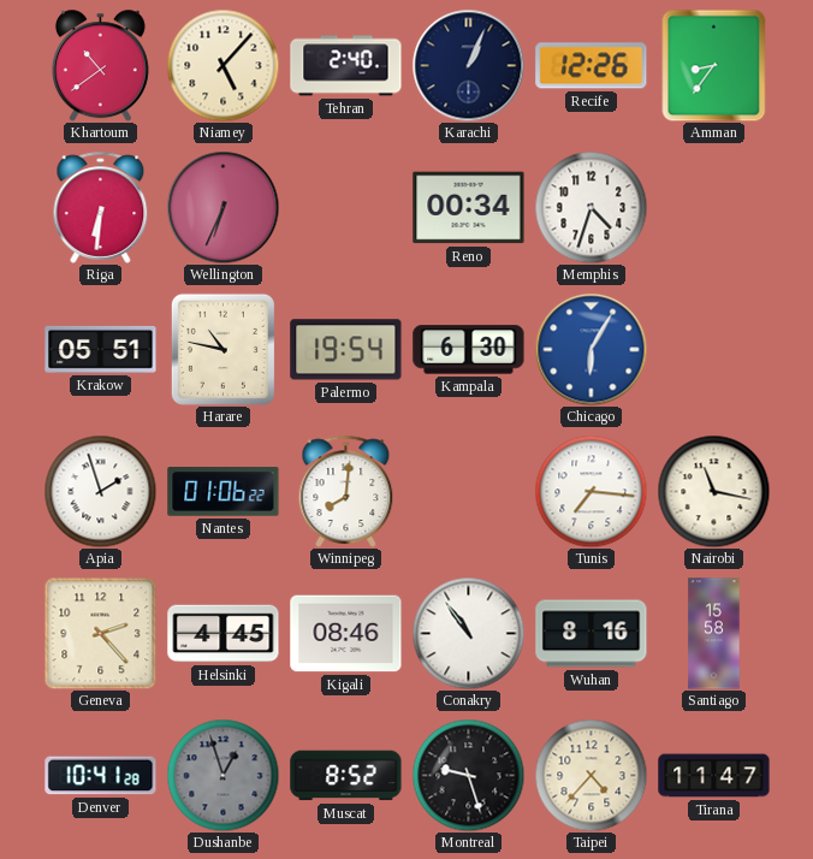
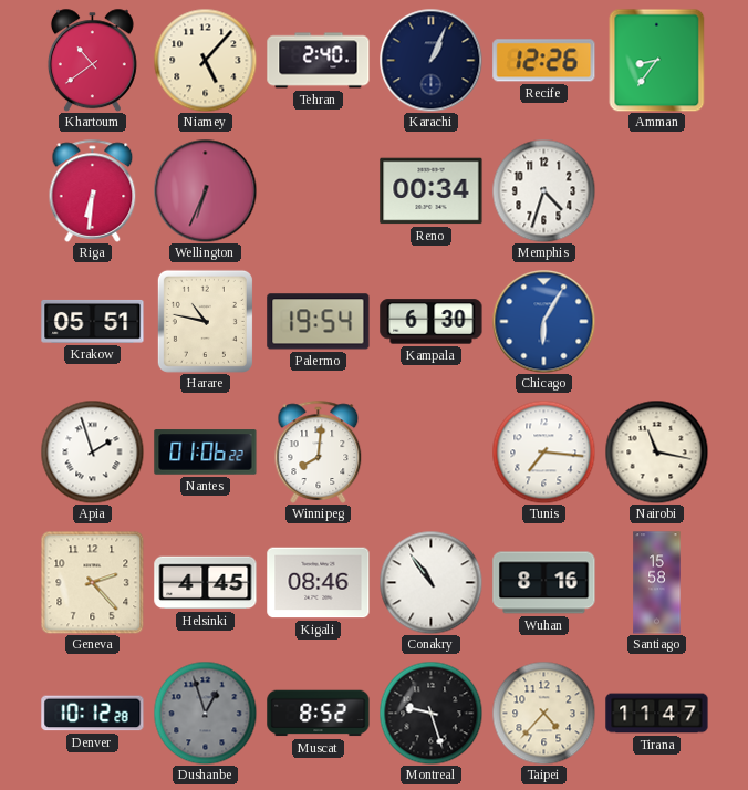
Denver: 10:41 -> 10:12 (93, 714)
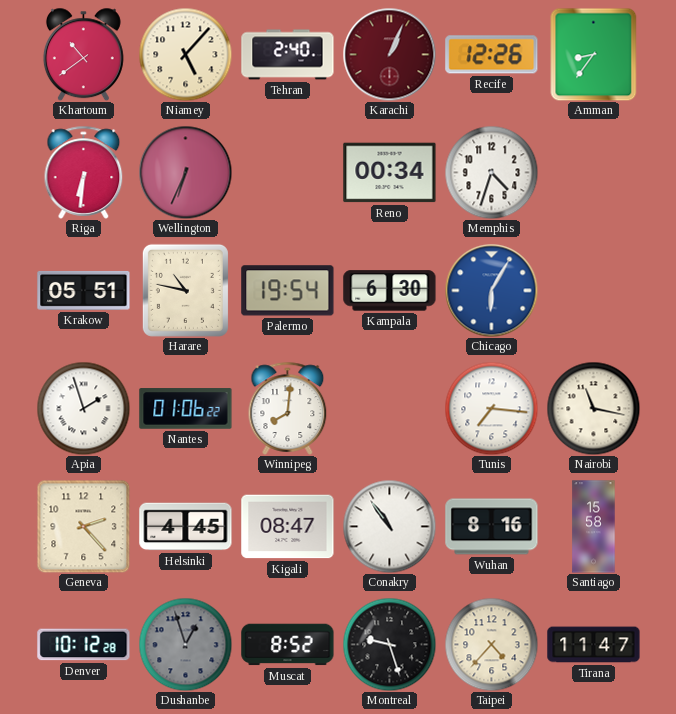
Karachi dial: navy -> burgundy (389, 54)
Kigali: 08:46 -> 08:47 (288, 527)
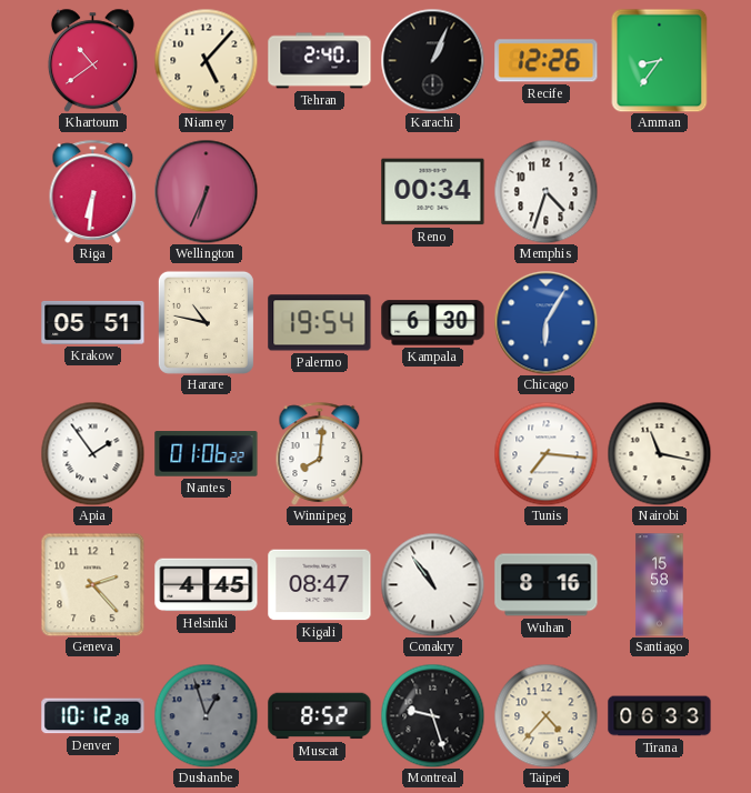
Karachi dial: burgundy -> black (432, 60)
Apia: 1:57 -> 1:54 (92, 453)
Tirana: 11:47 -> 06:33 (660, 716)
